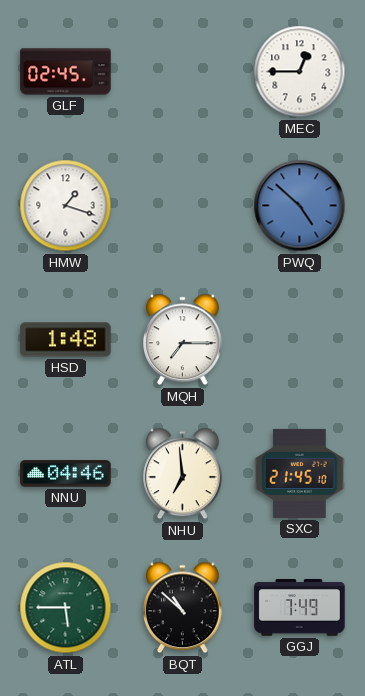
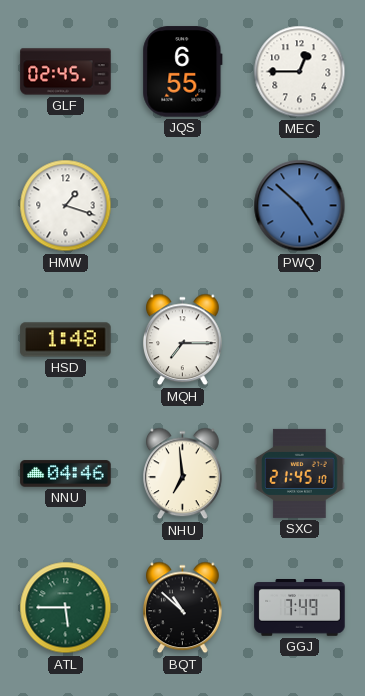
JQS: none -> 6:55 (183, 72)
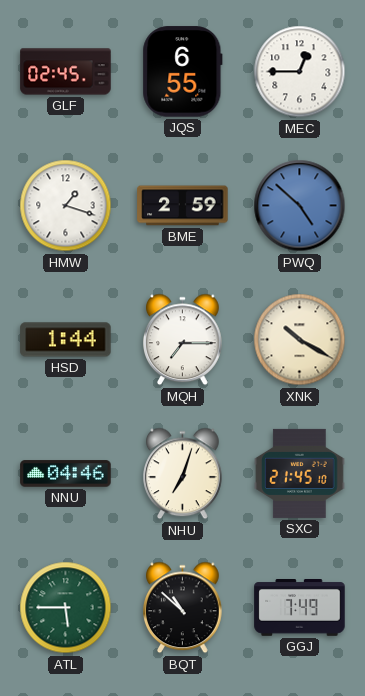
BME: none -> 2:59 (183, 206)
HSD: 1:48 -> 1:44 (66, 340)
XNK: none -> 10:20 (300, 340)
NHU: 6:59 -> 7:03 (183, 474)
